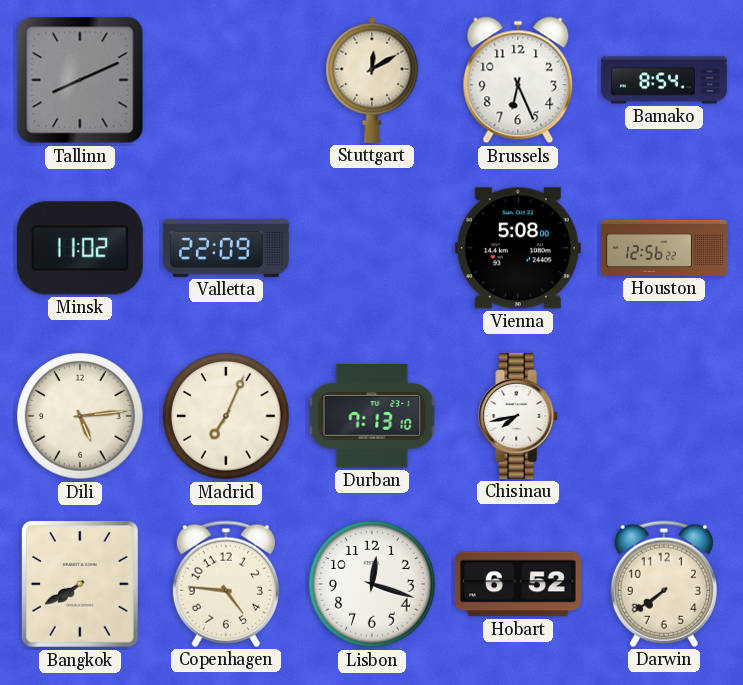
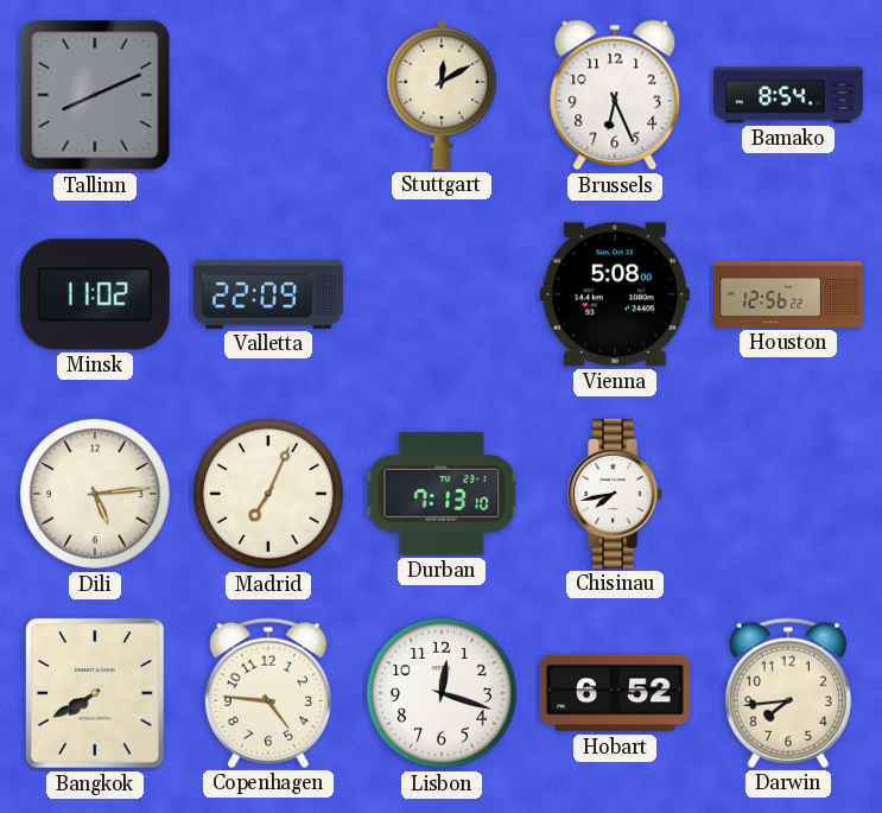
Darwin: 7:39 -> 7:44 (788, 693)
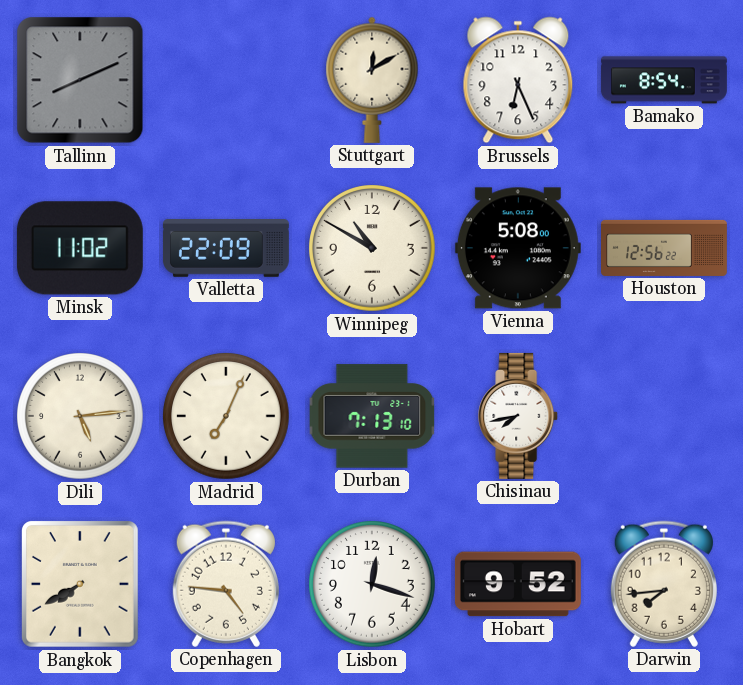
Winnipeg: none -> 10:50 (372, 248)
Hobart: 6:52 -> 9:52 (518, 584)
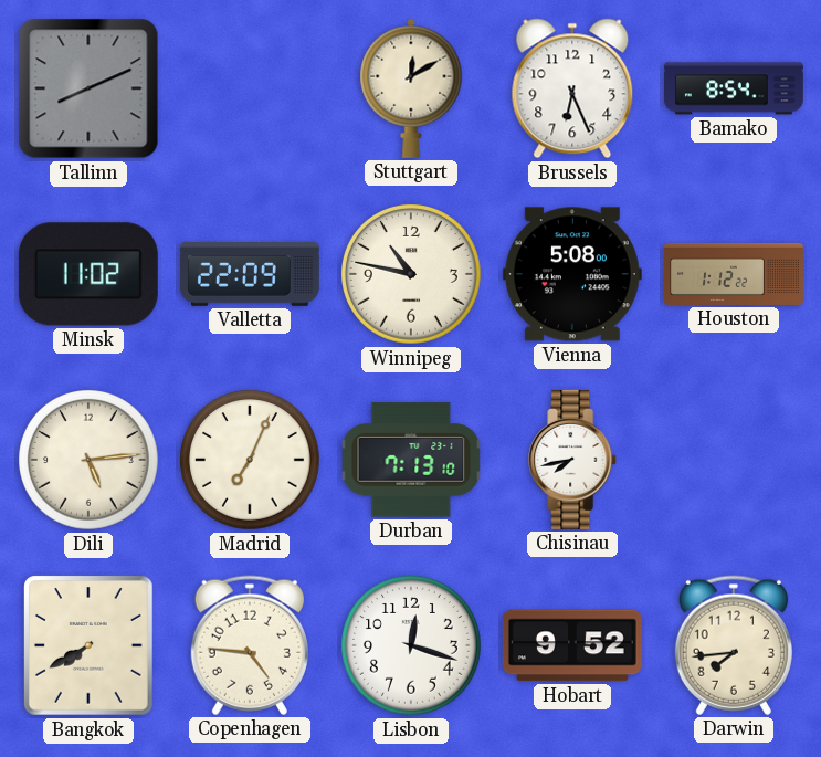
Winnipeg: 10:50 -> 10:47 (411, 274)
Houston: 12:56 -> 1:12 (735, 274)
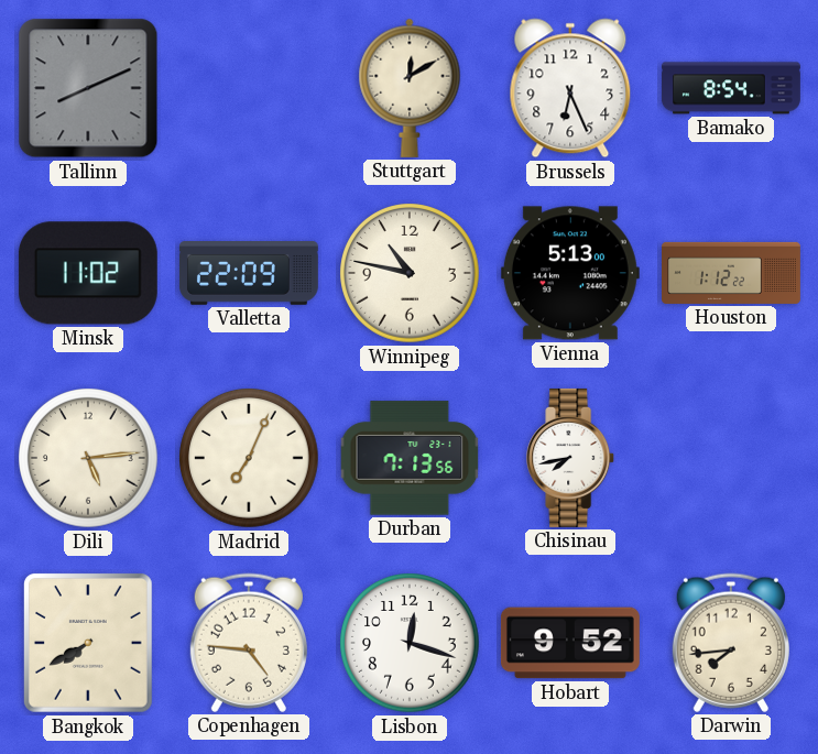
Vienna: 5:08 -> 5:13 (570, 273)
Durban: 7:13:10 -> 7:13:56 (410, 458)
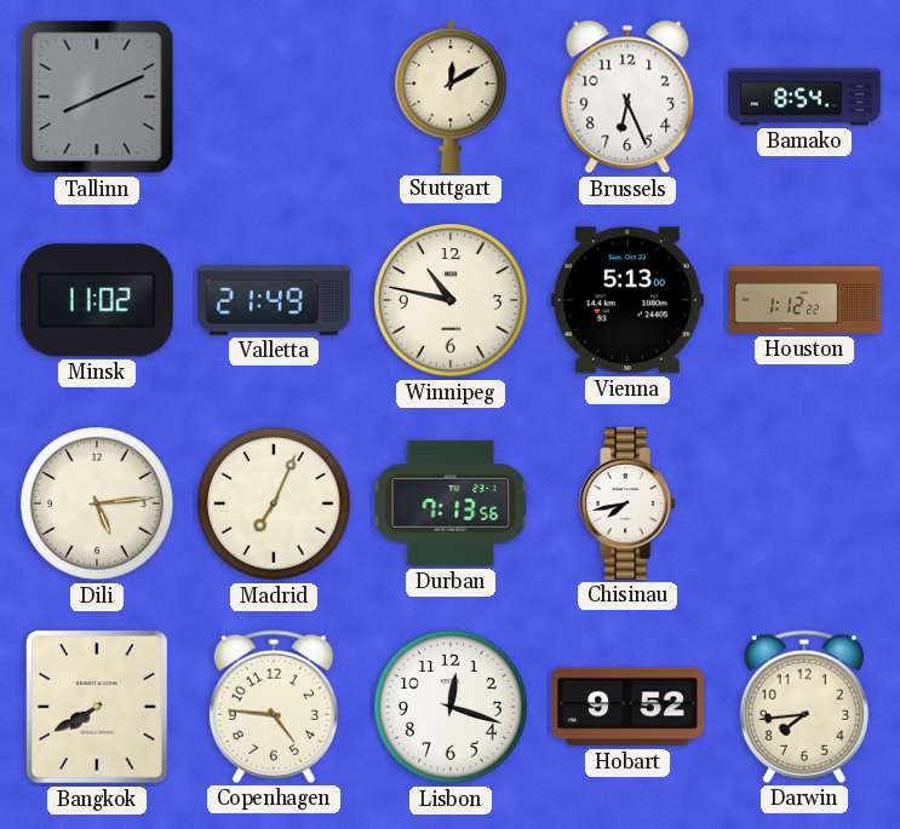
Valletta: 22:09 -> 21:49 (274, 301)
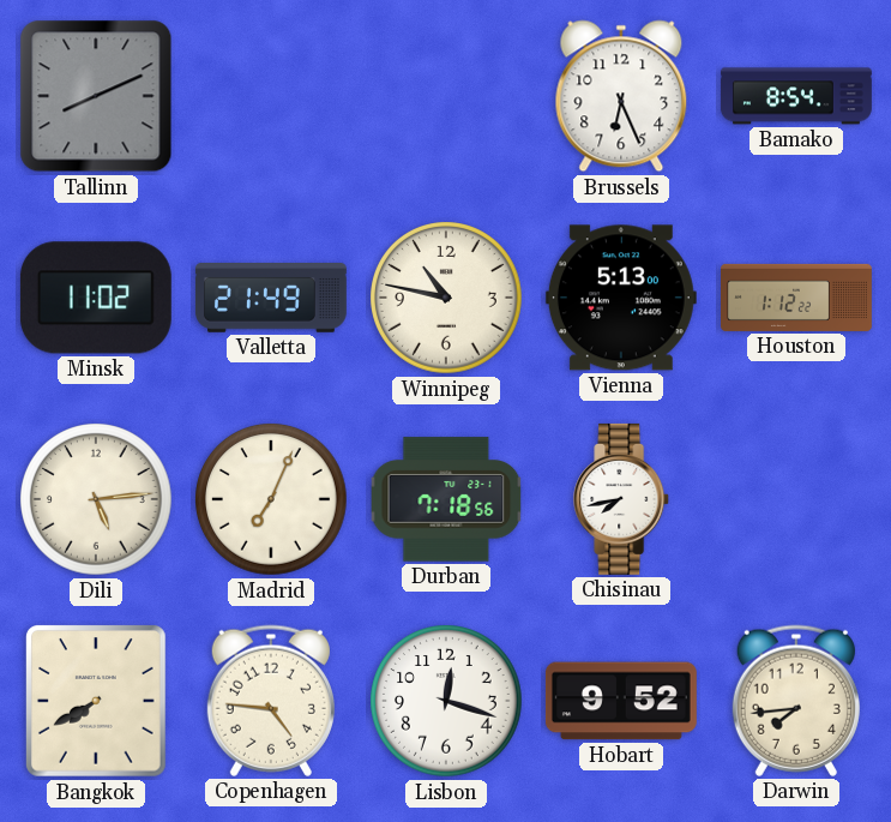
Stuttgart: 12:10 -> none (451, 97)
Durban: 7:13 -> 7:18 (446, 499)
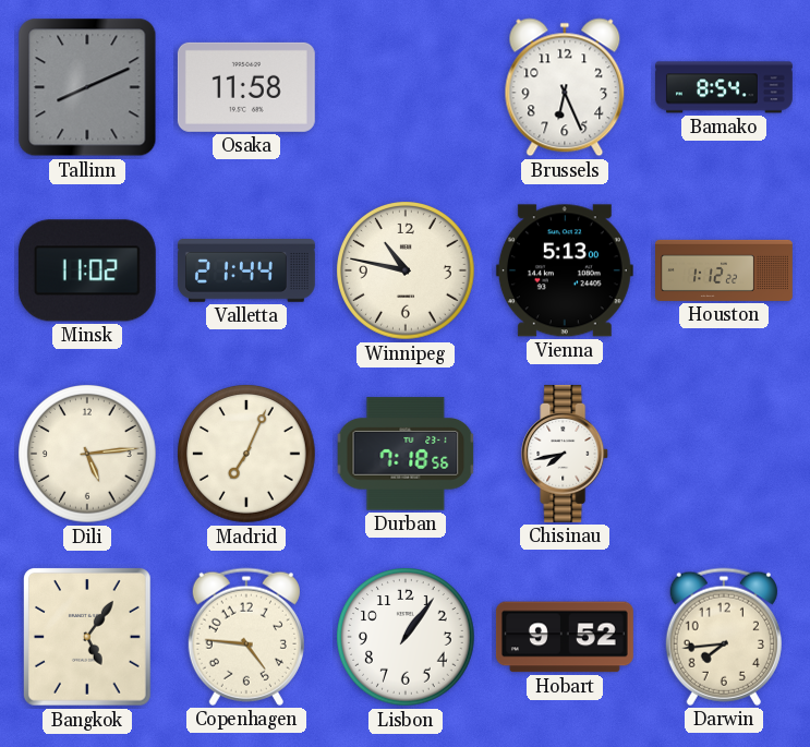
Osaka: none -> 11:58 (246, 87)
Valletta: 21:49 -> 21:44 (246, 272)
Bangkok: 7:40 -> 5:06 (87, 638)
Lisbon: 12:18 -> 1:06 (406, 637)
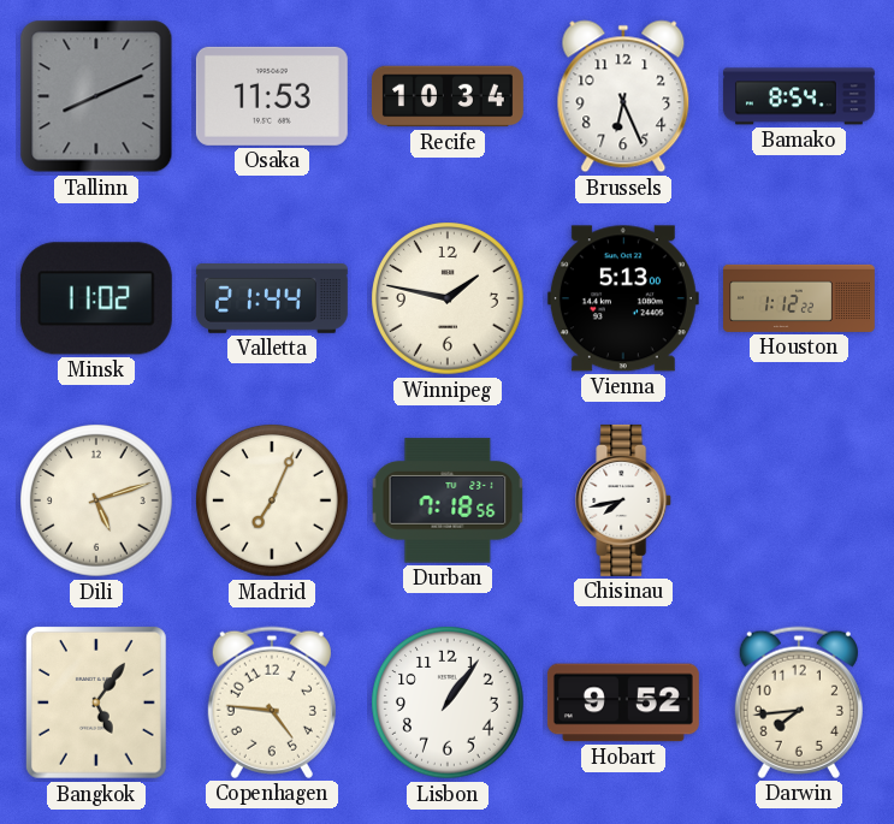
Osaka: 11:58 -> 11:53 (272, 96)
Recife: none -> 10:34 (448, 96)
Winnipeg: 10:47 -> 1:47 (448, 298)
Dili: 5:14 -> 5:12 (96, 500)
